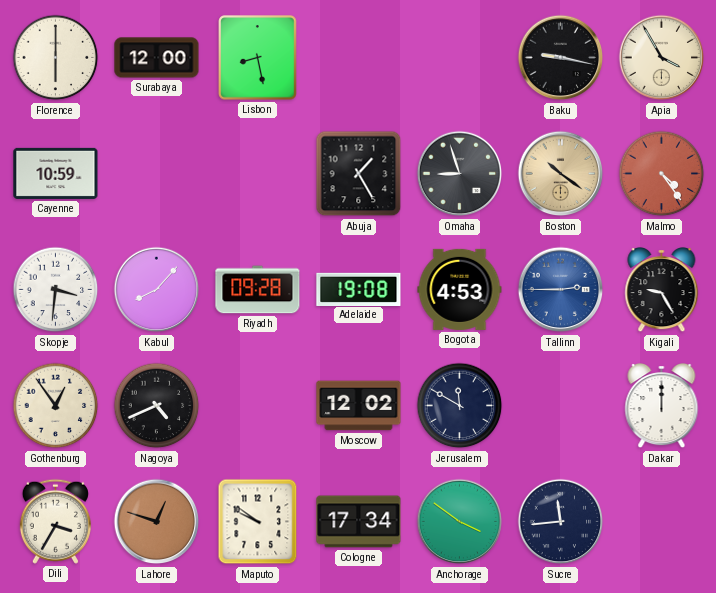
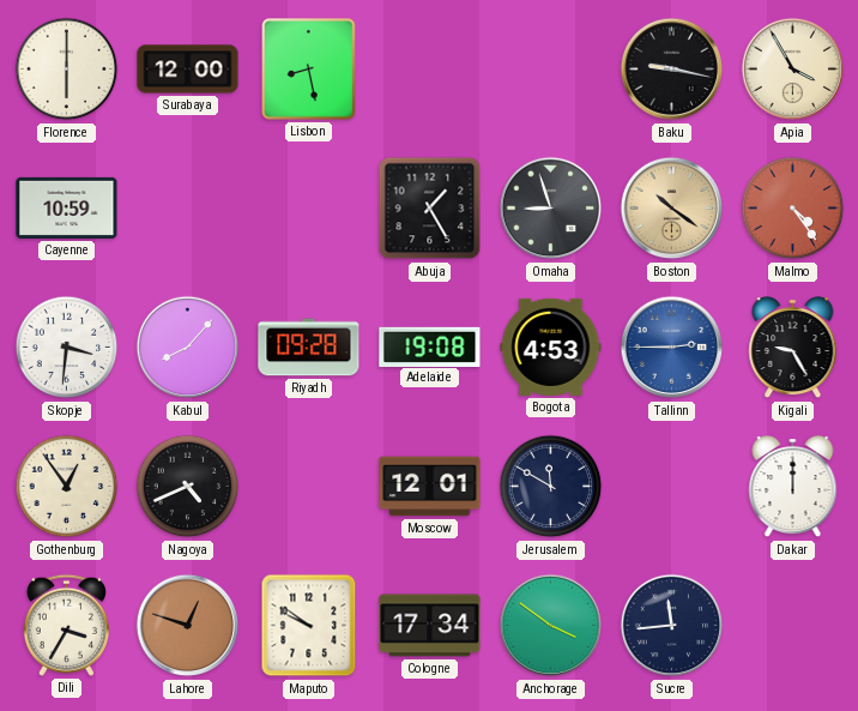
Moscow: 12:02 -> 12:01 (430, 487)
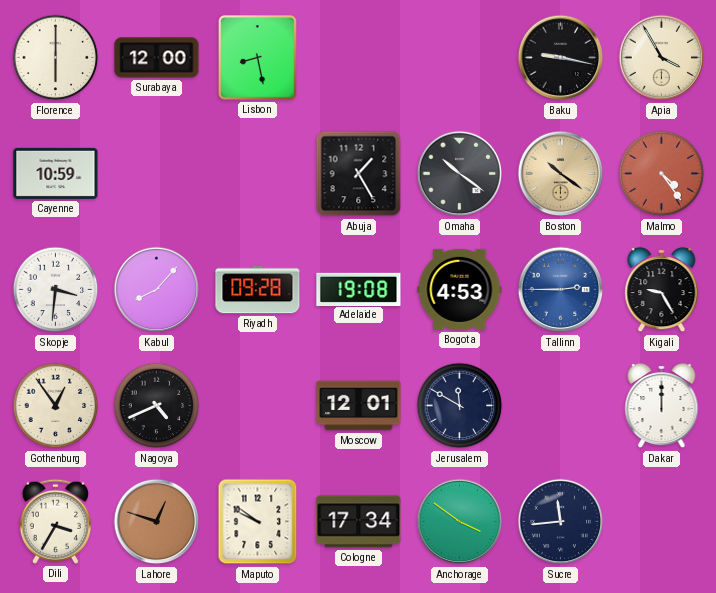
Omaha: 8:57 -> 10:21 (460, 174)
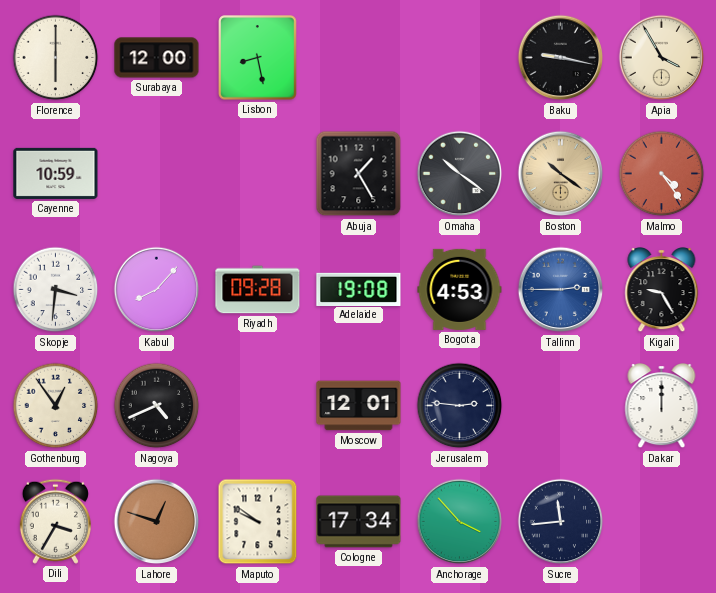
Jerusalem: 11:50 -> 2:46 (460, 406)
Anchorage: 3:51 -> 3:53 (460, 522)
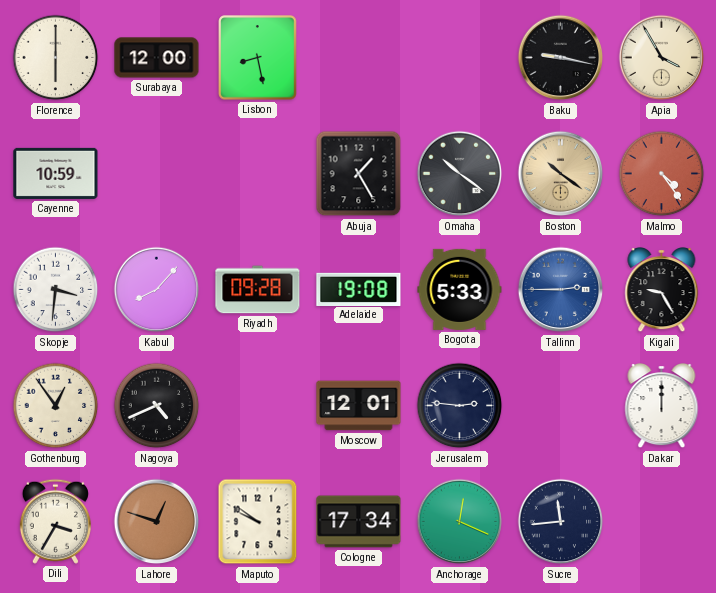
Bogota: 4:53 -> 5:33 (460, 289)
Anchorage: 3:53 -> 12:19 (460, 522)
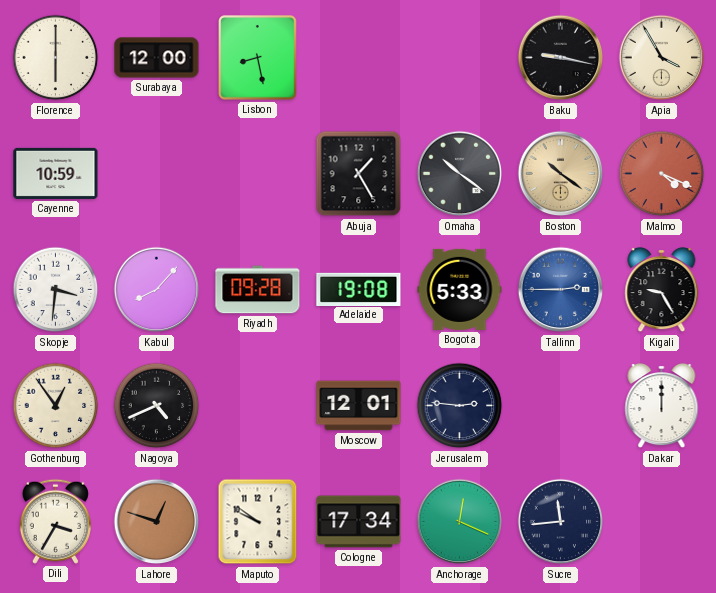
Malmo: 4:24 -> 4:19 (662, 174)
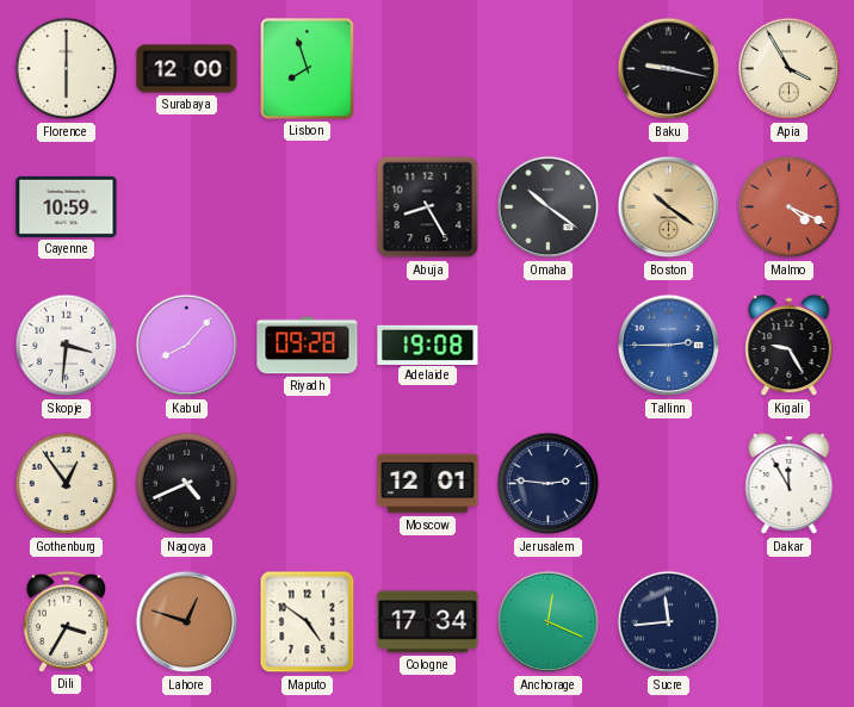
Lisbon: 8:28 -> 7:57 (308, 69)
Abuja: 1:25 -> 8:25 (428, 207)
Bogota: 5:33 -> none (460, 289)
Dakar: 12:00 -> 11:55 (790, 485)
Maputo: 9:51 -> 4:51 (308, 622)
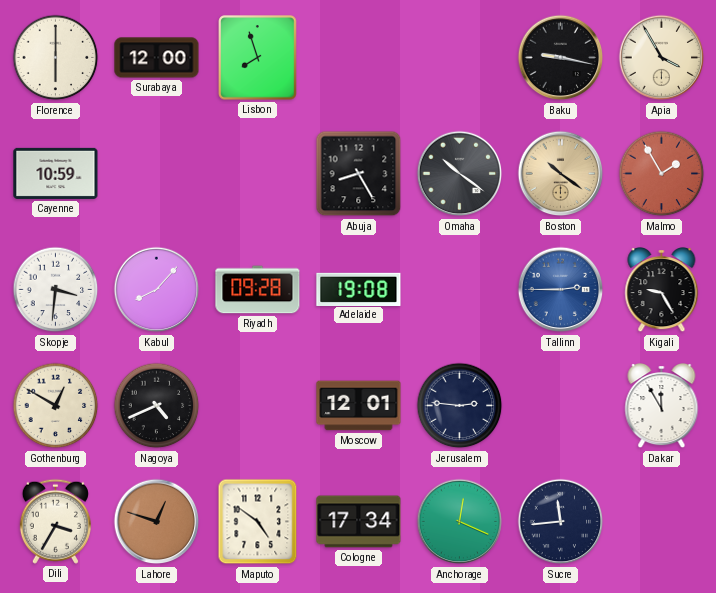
Malmo: 4:19 -> 1:55 (662, 174)
Gothenburg: 12:54 -> 12:50 (56, 406)
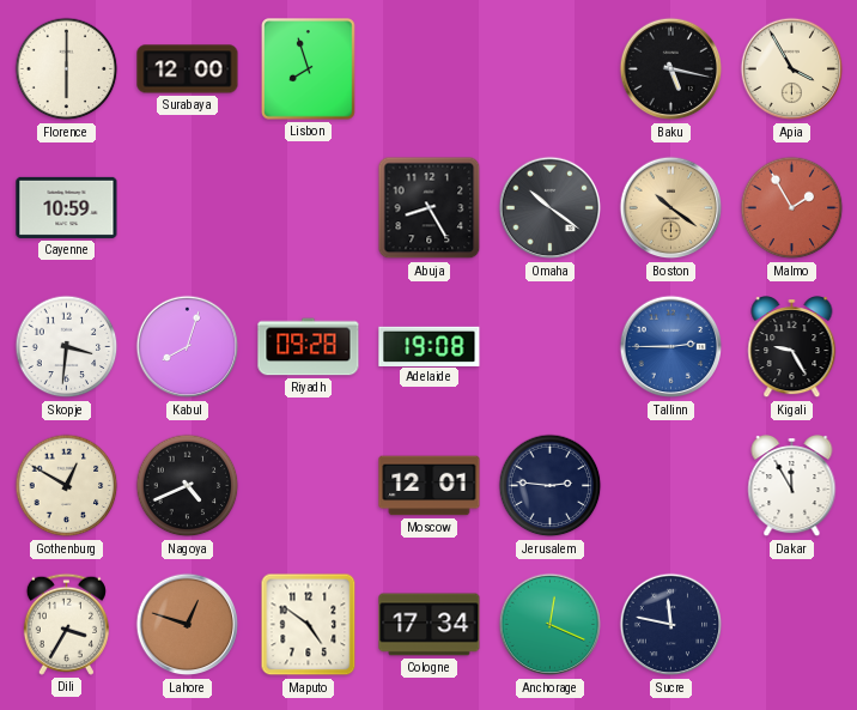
Baku: 9:17 -> 5:17 (671, 69)
Kabul: 8:07 -> 8:03 (188, 347)
Sucre: 11:44 -> 11:47 (671, 625)
